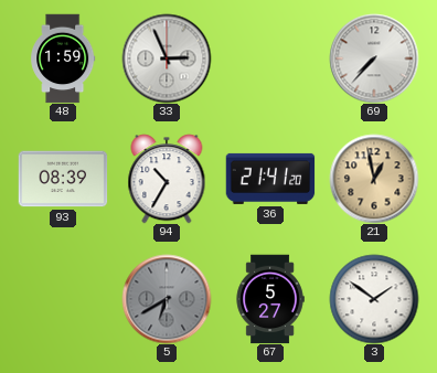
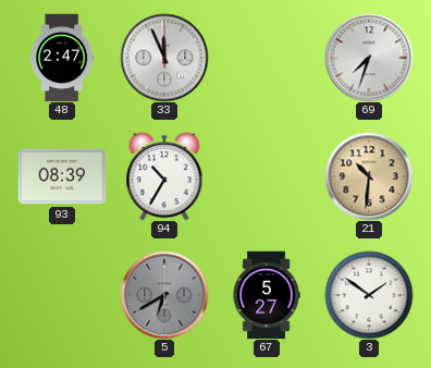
48: 1:59 -> 2:47 (62, 58)
33: 2:56 -> 11:56 (164, 58)
69: 7:37 -> 7:33 (369, 58)
36: 21:41 -> none (270, 179)
21: 12:58 -> 10:31 (369, 176)
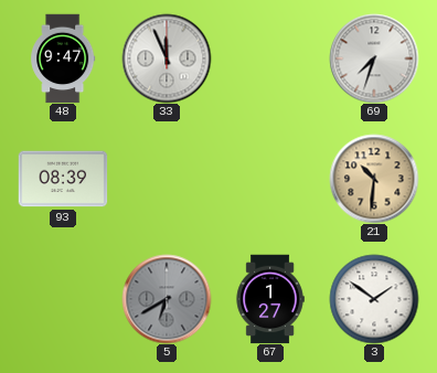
48: 2:47 -> 9:47 (63, 58)
94: 10:35 -> none (164, 176)
67: 5:27 -> 1:27 (270, 299)
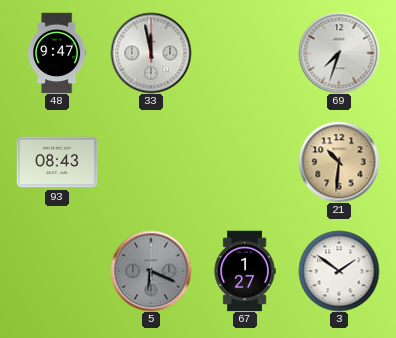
33: 11:56 -> 11:58 (151, 53)
93: 08:39 -> 08:43 (57, 162)
5: 6:40 -> 6:19 (151, 271)
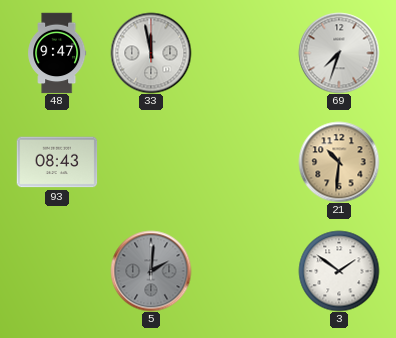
5: 6:19 -> 2:01 (151, 271)
67: 1:27 -> none (245, 271)
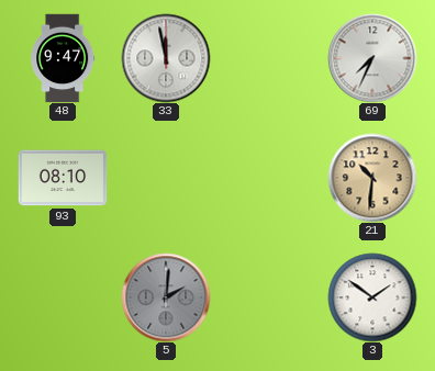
69: 7:33 -> 7:34 (372, 58)
93: 08:43 -> 08:10 (63, 178)
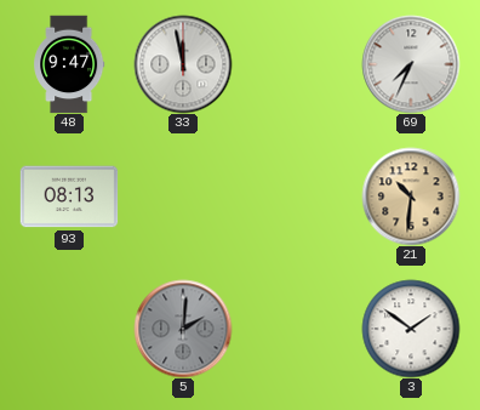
93: 08:10 -> 08:13 (69, 197)
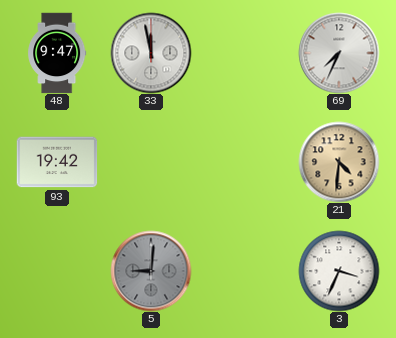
93: 08:13 -> 19:42 (57, 162)
21: 10:31 -> 4:31 (339, 162)
5: 2:01 -> 9:01 (151, 271)
3: 1:51 -> 3:34 (339, 271)
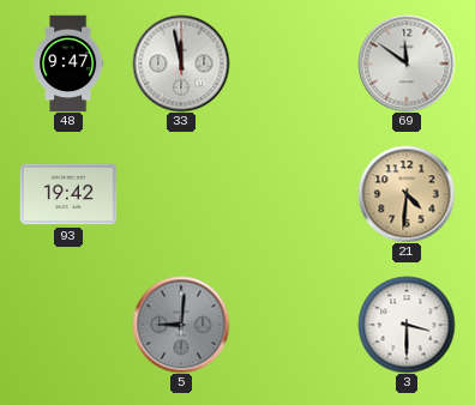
69: 7:34 -> 11:51 (407, 64)
3: 3:34 -> 3:30 (407, 325)
